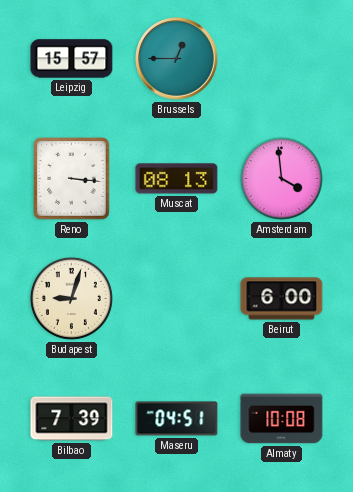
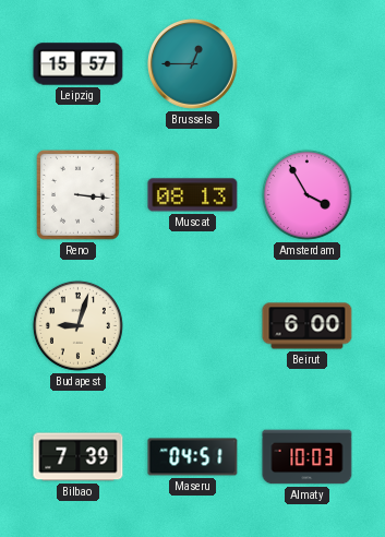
Amsterdam: 3:59 -> 3:55 (306, 194)
Almaty: 10:08 -> 10:03 (308, 457)
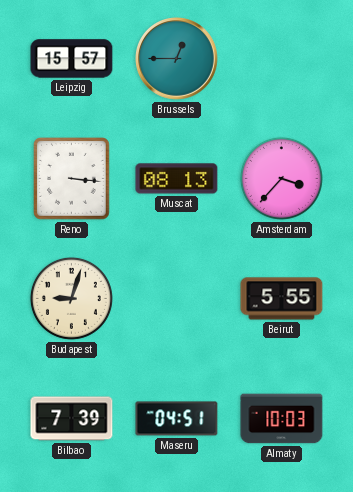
Amsterdam: 3:55 -> 3:37 (281, 178)
Beirut: 6:00 -> 5:55 (282, 299)
